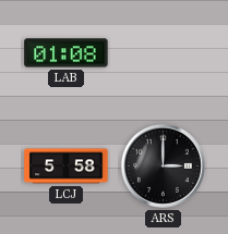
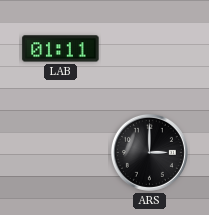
LAB: 01:08 -> 01:11 (61, 49)
LCJ: 5:58 -> none (67, 167)
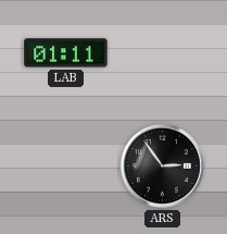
ARS: 3:00 -> 2:54 (162, 165)
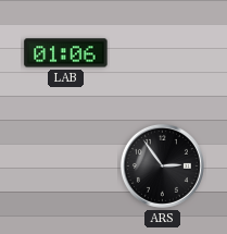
LAB: 01:11 -> 01:06 (66, 53)
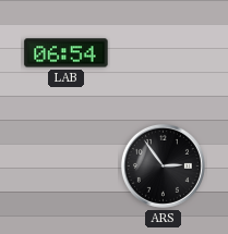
LAB: 01:06 -> 06:54 (67, 53)
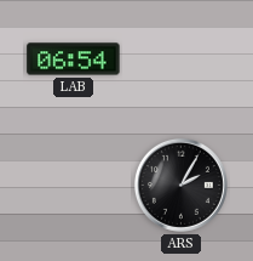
ARS: 2:54 -> 2:05 (180, 185)
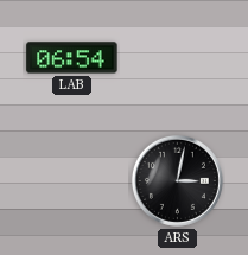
ARS: 2:05 -> 3:02 (177, 180)
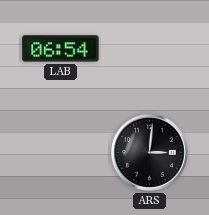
ARS: 3:02 -> 3:01 (149, 152)
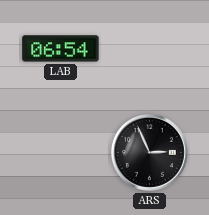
ARS: 3:01 -> 2:56 (149, 152)
